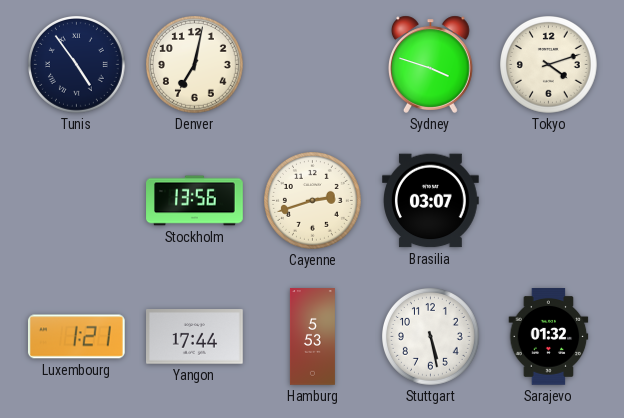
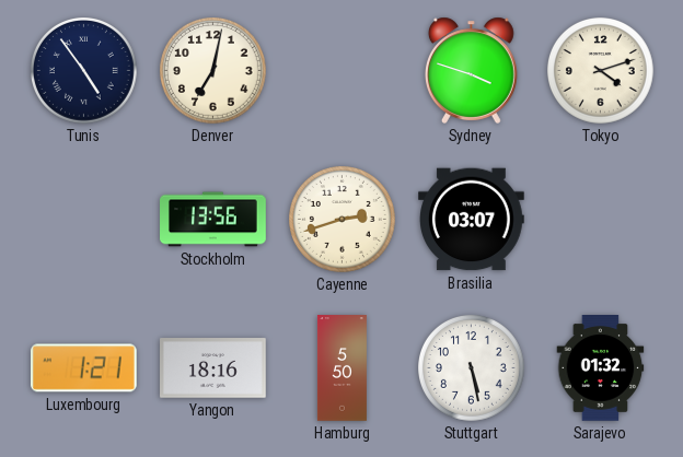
Yangon: 17:44 -> 18:16 (213, 368)
Hamburg: 5:53 -> 5:50 (342, 368)
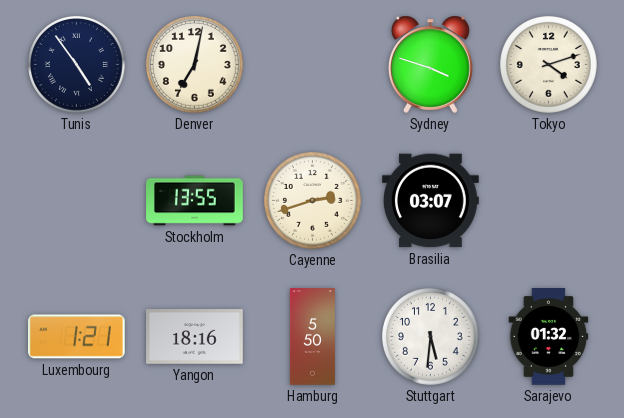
Stockholm: 13:56 -> 13:55 (195, 201)
Stuttgart: 5:28 -> 5:31 (431, 337)
